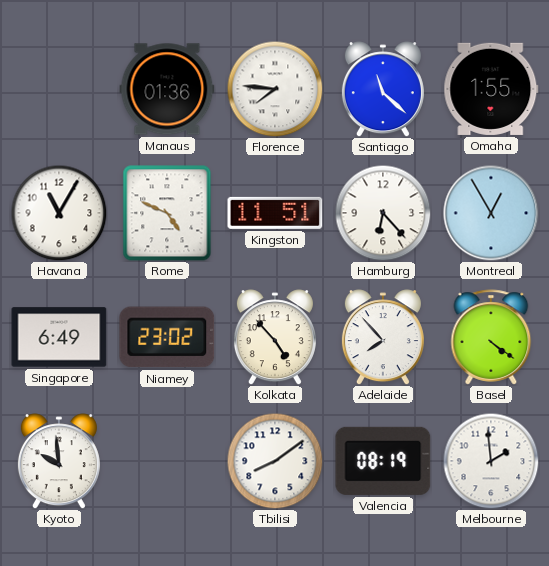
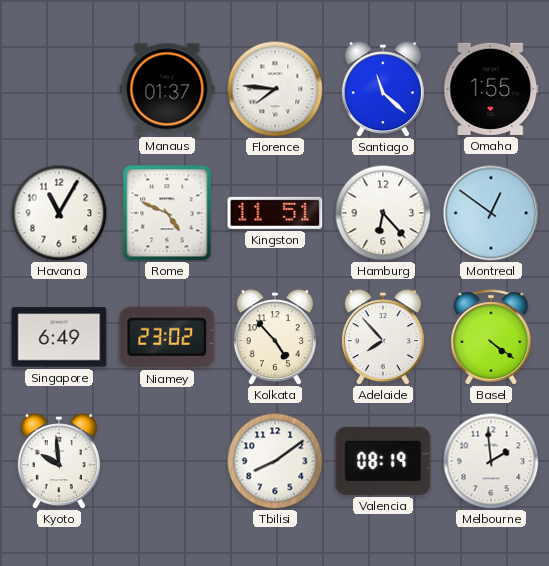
Manaus: 01:36 -> 01:37 (167, 89)
Montreal: 12:55 -> 12:51 (491, 213)
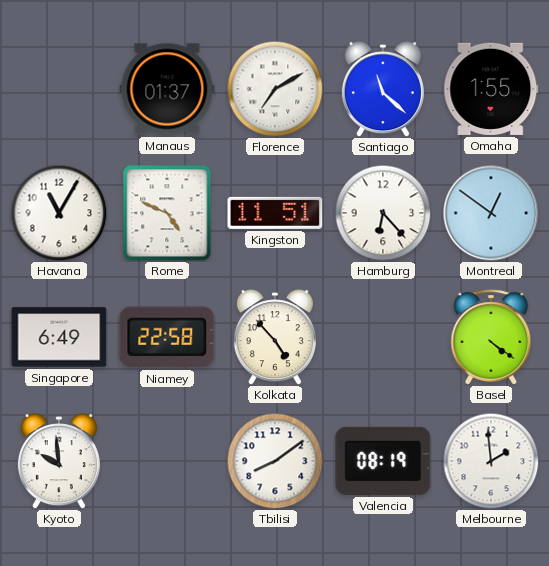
Florence: 7:46 -> 7:10 (275, 89)
Niamey: 23:02 -> 22:58 (167, 337)
Adelaide: 7:53 -> none (383, 337)
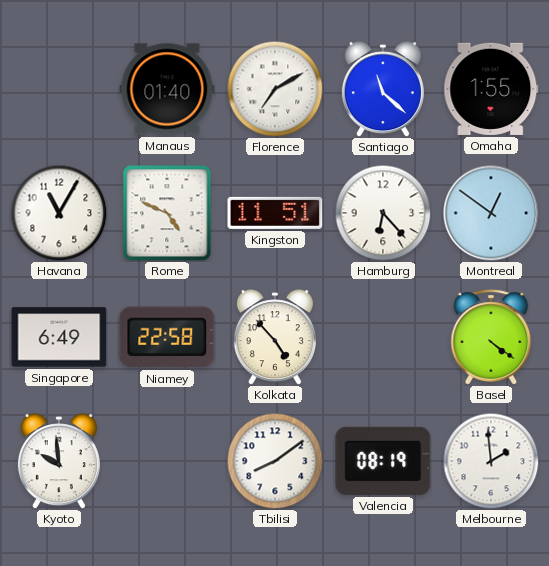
Manaus: 01:37 -> 01:40 (167, 89)
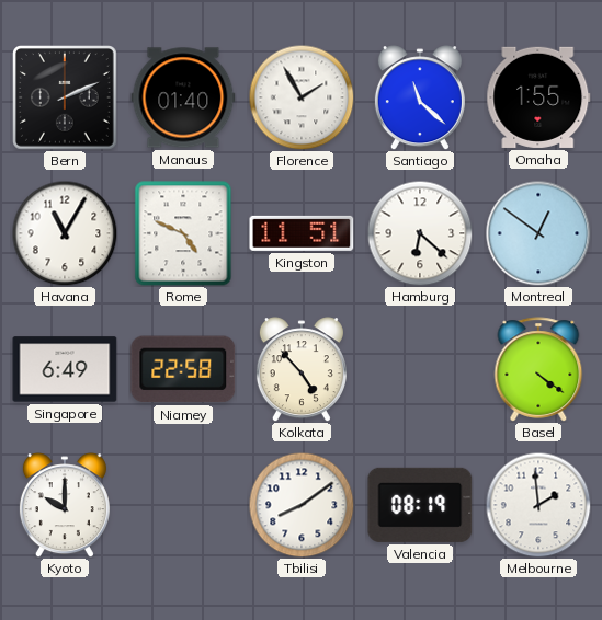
Bern: none -> 2:11 (66, 99)
Florence: 7:10 -> 1:55 (302, 97)
Hamburg: 6:23 -> 6:22 (420, 233)
Kyoto: 9:59 -> 10:00 (65, 505)
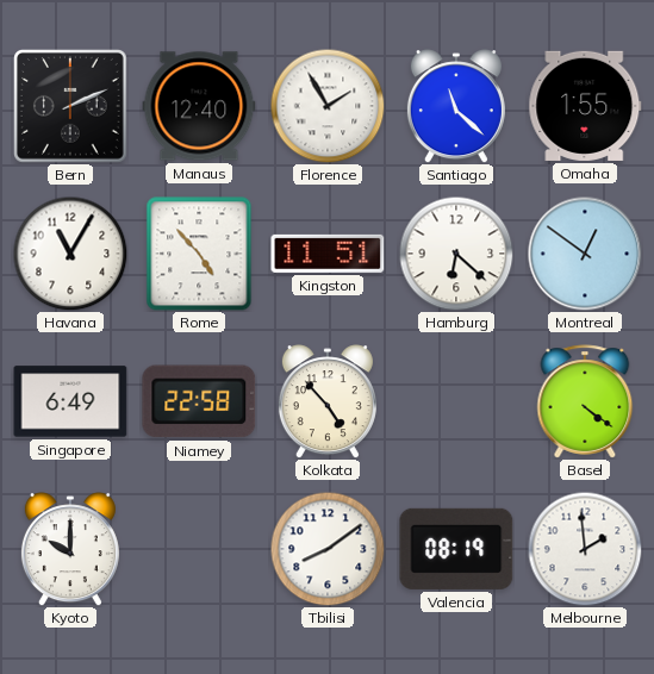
Manaus: 01:40 -> 12:40 (199, 106)
Rome: 4:49 -> 4:53 (199, 254)
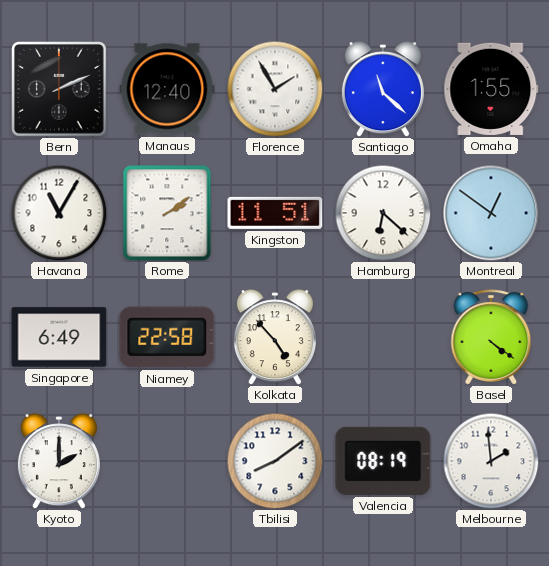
Rome: 4:53 -> 2:09 (167, 213)
Kyoto: 10:00 -> 2:00 (59, 461)
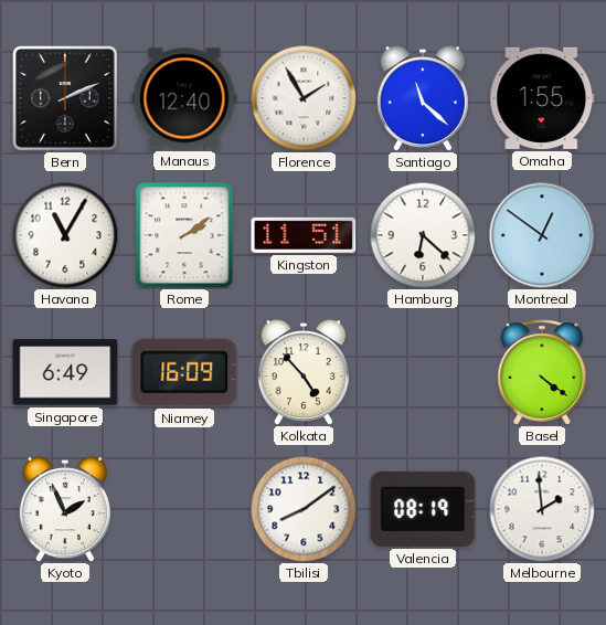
Niamey: 22:58 -> 16:09 (184, 372)
Kyoto: 2:00 -> 1:56 (65, 509)
